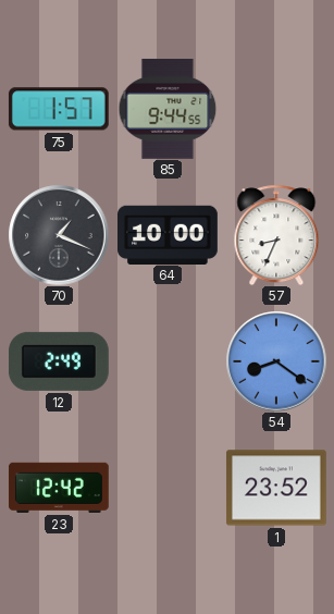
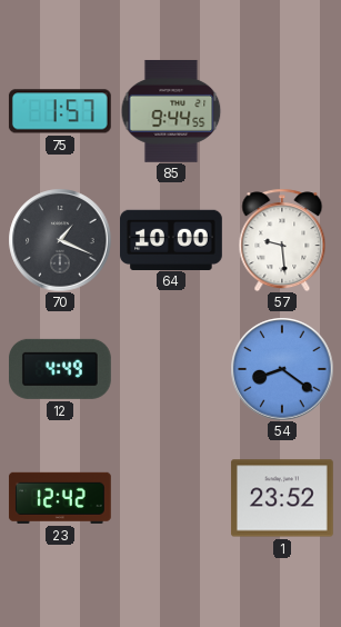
57: 8:34 -> 9:29 (282, 240)
12: 2:49 -> 4:49 (60, 369)
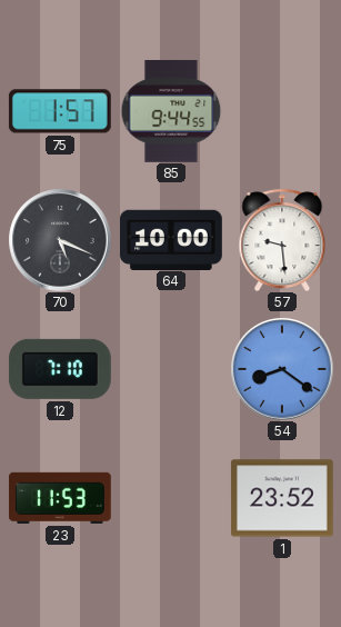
70: 1:19 -> 5:19 (60, 240)
12: 4:49 -> 7:10 (60, 369)
23: 12:42 -> 11:53 (60, 498)
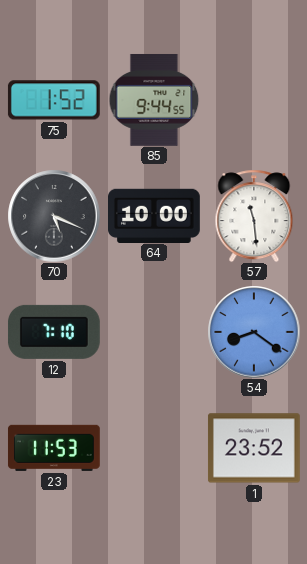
75: 1:57 -> 1:52 (54, 100)
57: 9:29 -> 11:29 (254, 216)
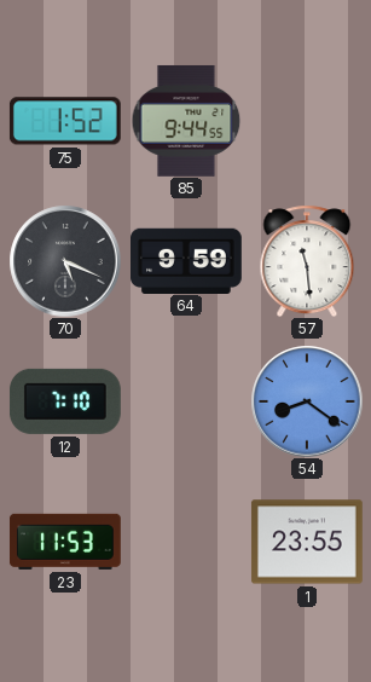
64: 10:00 -> 9:59 (187, 260)
1: 23:52 -> 23:55 (307, 542)
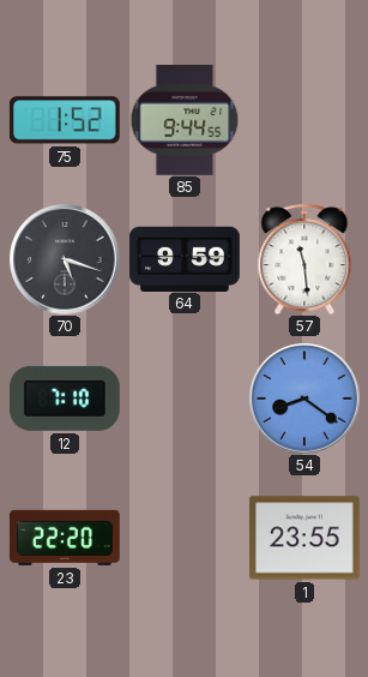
70: 5:19 -> 5:18 (65, 259)
23: 11:53 -> 22:20 (65, 538)
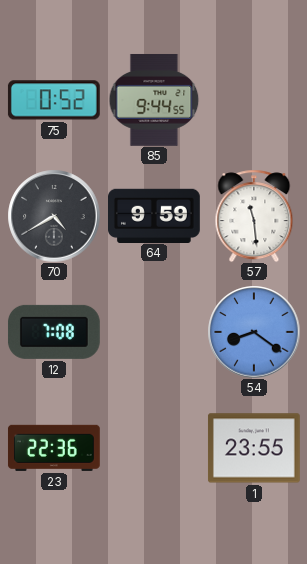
75: 1:52 -> 0:52 (54, 100)
70: 5:18 -> 4:40 (54, 216)
12: 7:10 -> 7:08 (54, 332)
23: 22:20 -> 22:36 (54, 448)
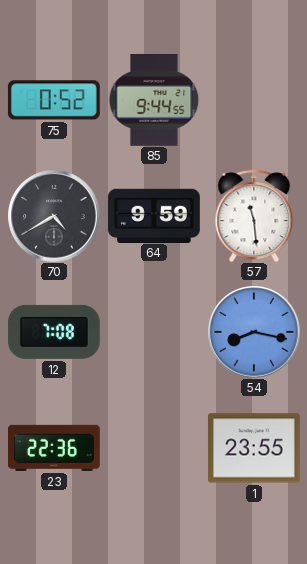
54: 8:21 -> 8:17 (254, 332)
